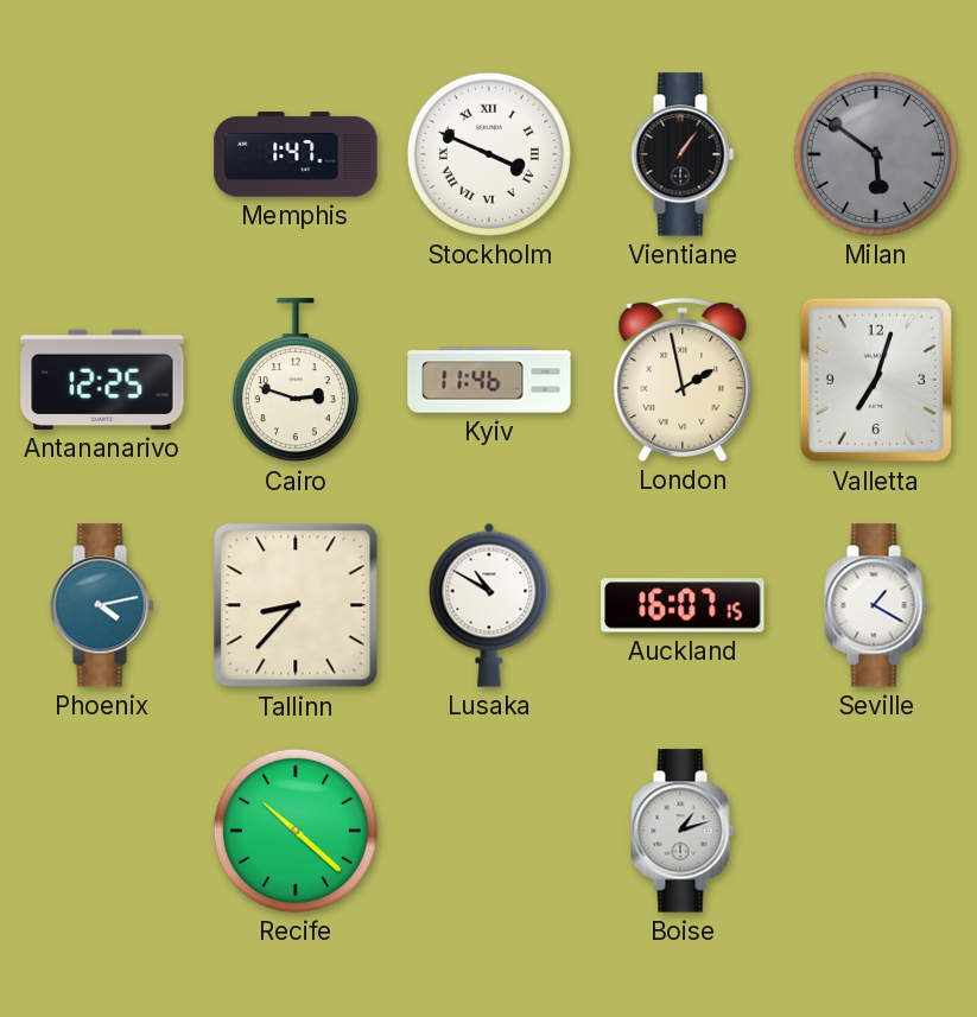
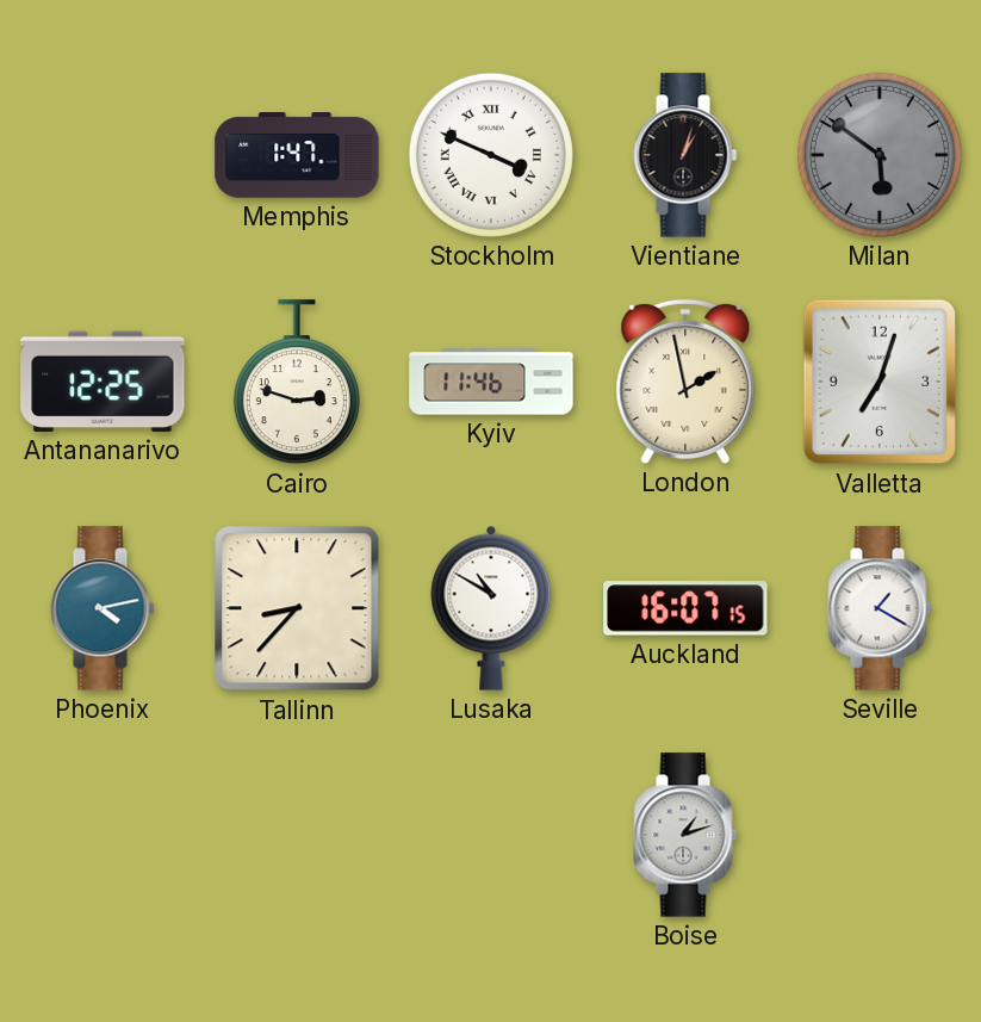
Vientiane: 1:06 -> 1:03 (685, 155)
Recife: 10:22 -> none (296, 831)
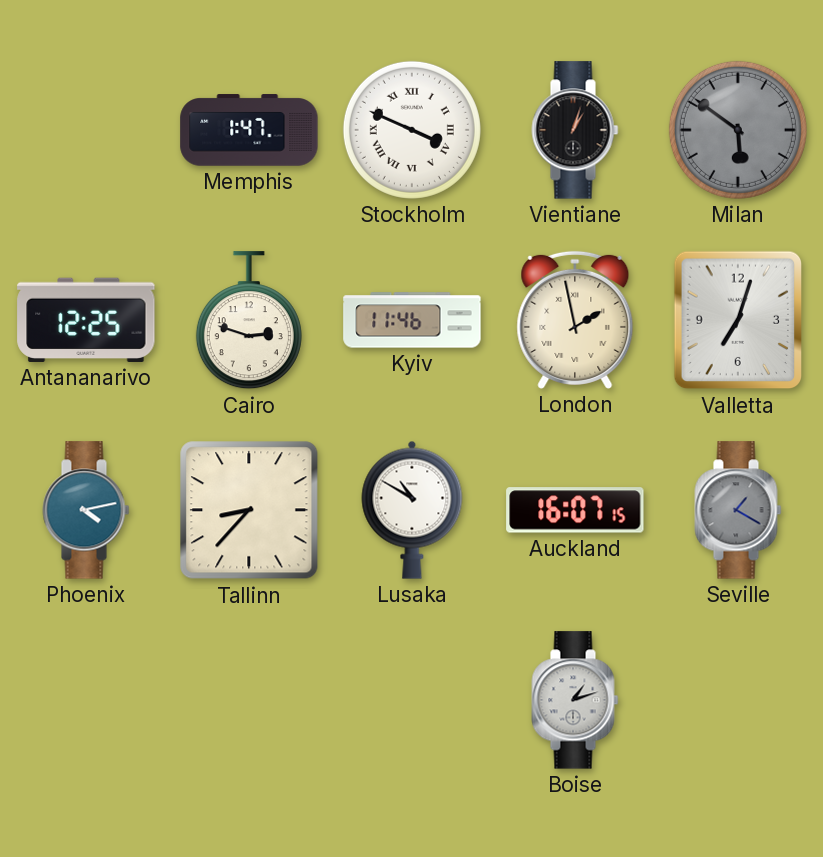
Seville dial: white -> grey (738, 510)
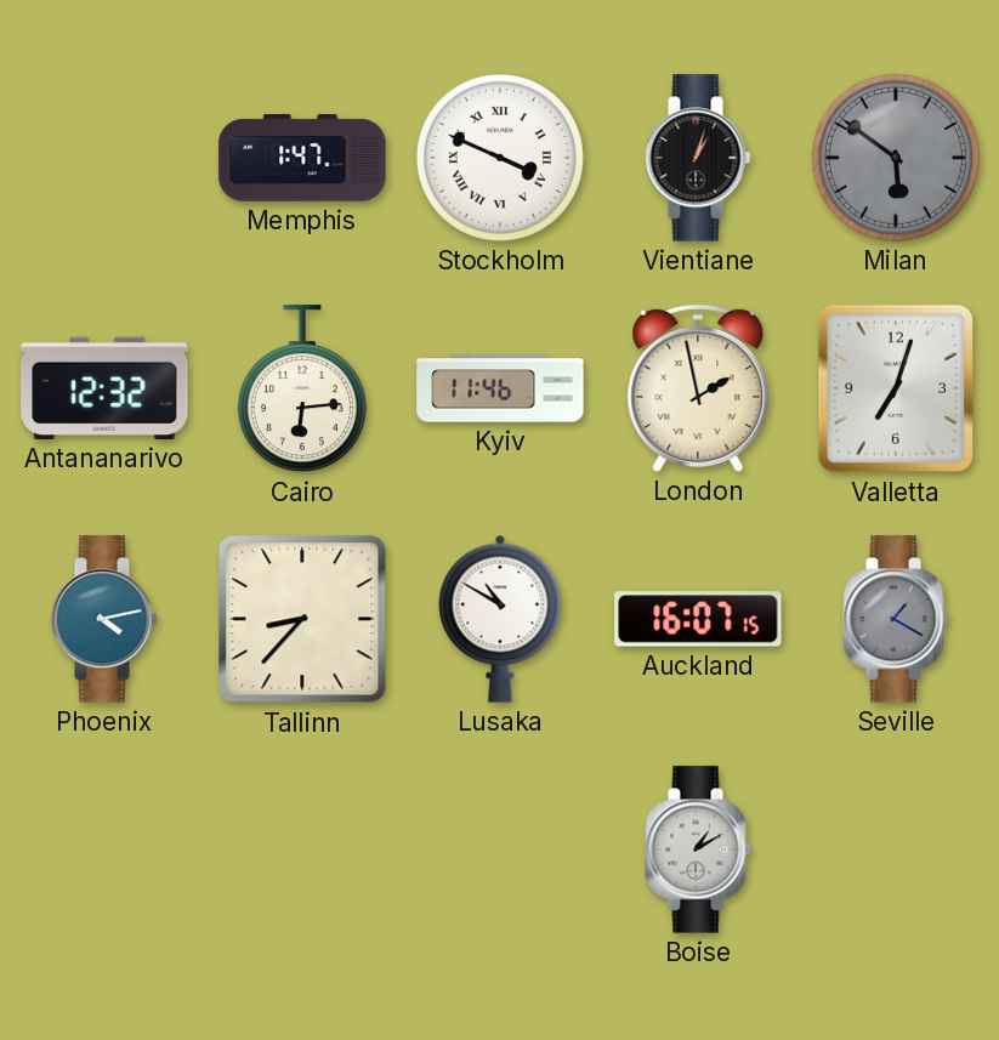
Antananarivo: 12:25 -> 12:32 (104, 388)
Cairo: 2:48 -> 6:14 (302, 390)
Boise: 1:12 -> 1:10 (698, 849)
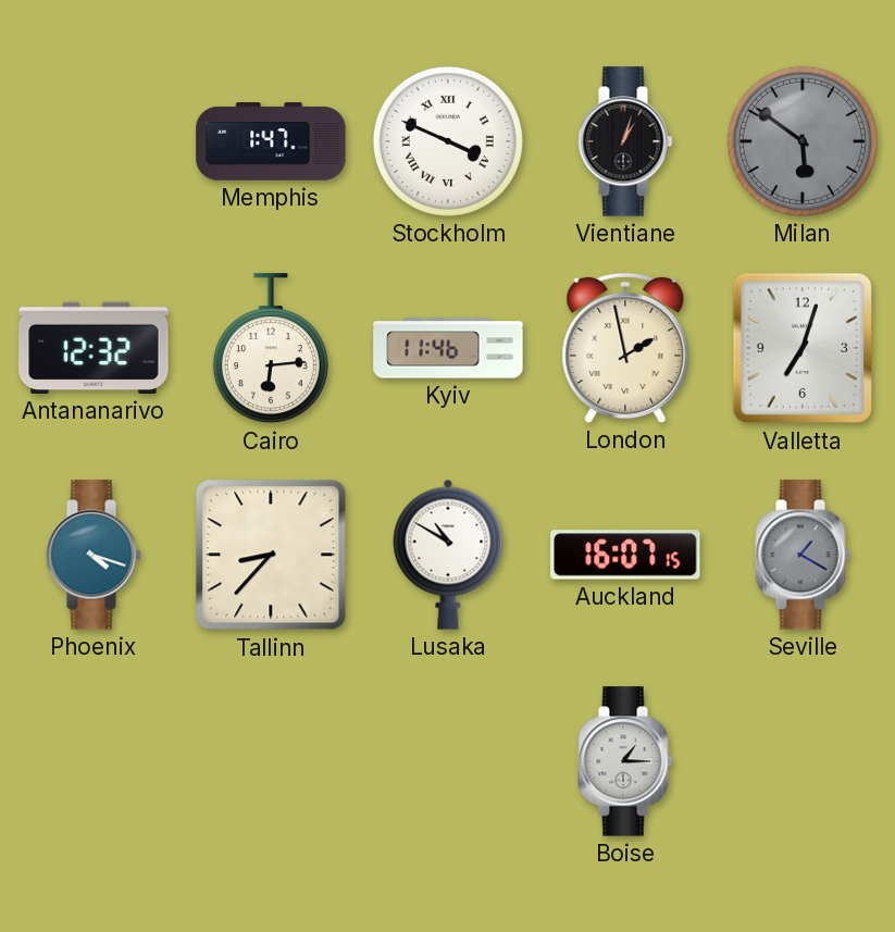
Phoenix: 4:13 -> 4:18 (94, 555)
Boise: 1:10 -> 1:15 (625, 761)
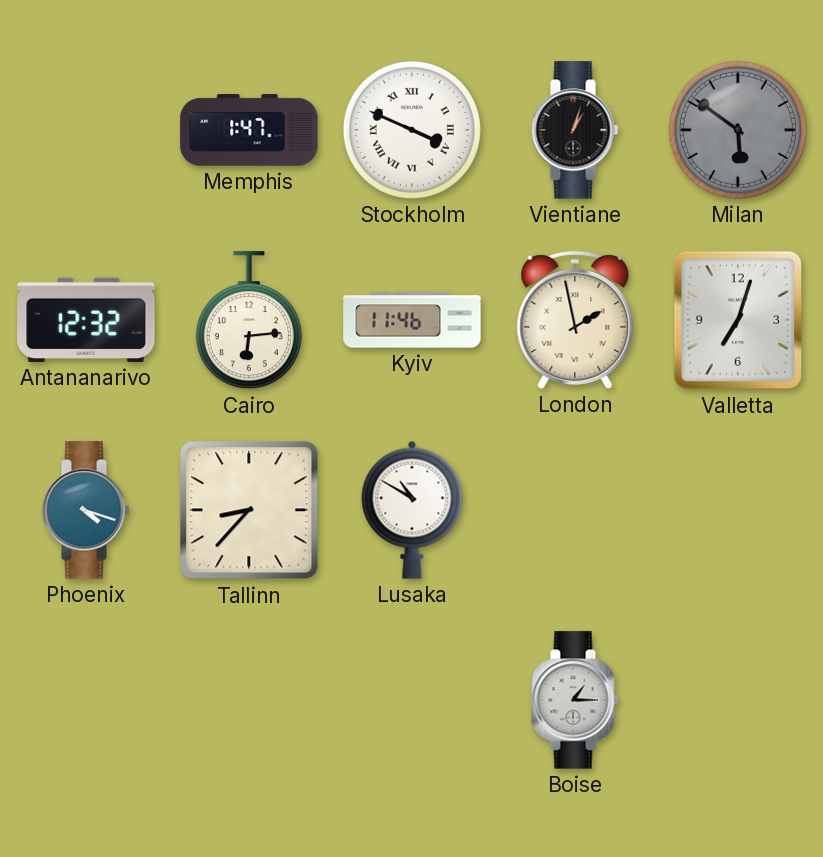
Auckland: 16:07 -> none (625, 555)
Seville: 1:20 -> none (803, 555)
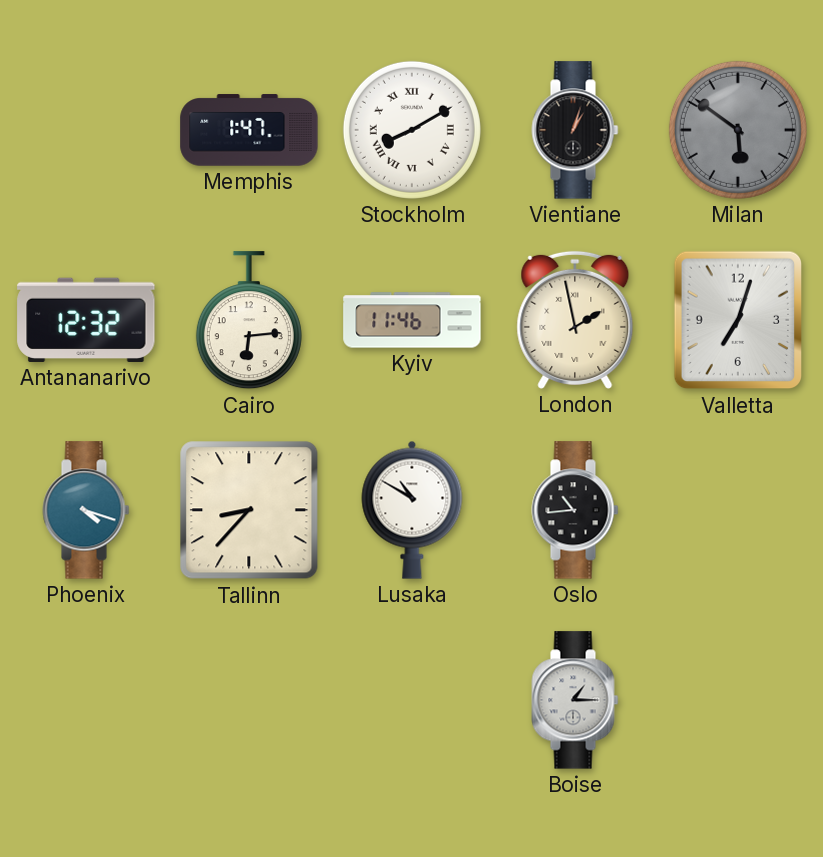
Stockholm: 3:49 -> 8:10 (412, 130)
Oslo: none -> 10:44 (575, 510)
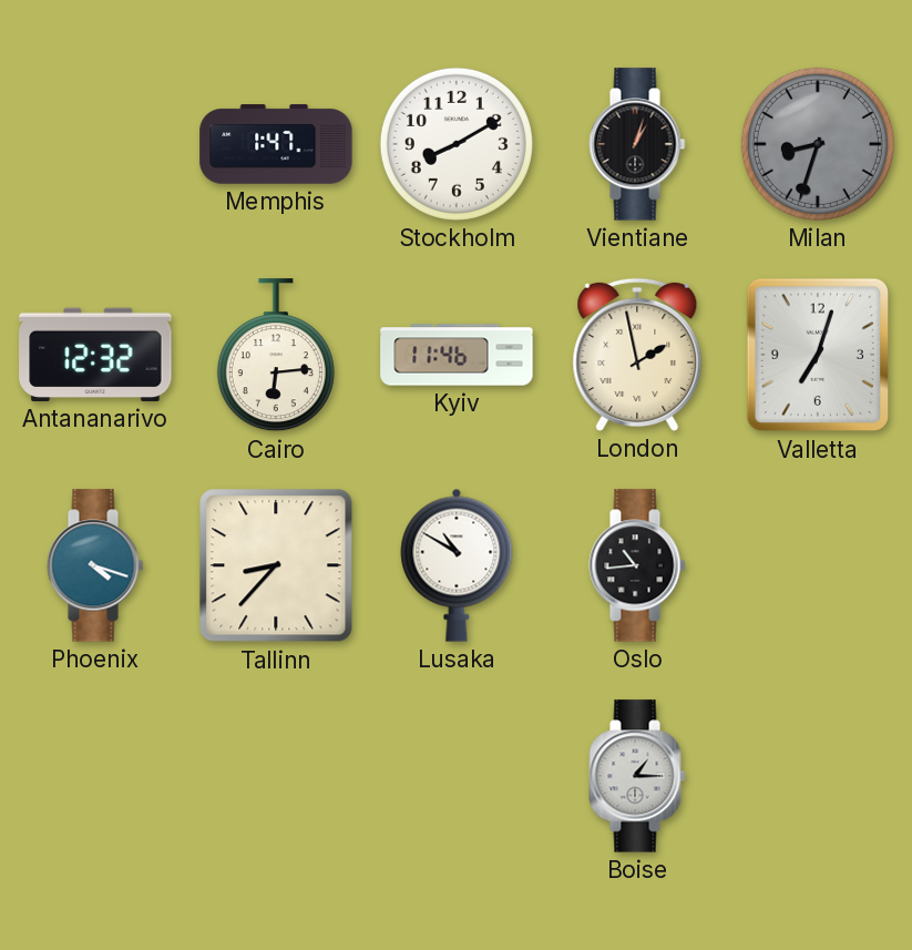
Stockholm numerals: Roman -> Arabic (457, 144)
Milan: 5:51 -> 8:33 (818, 144)
